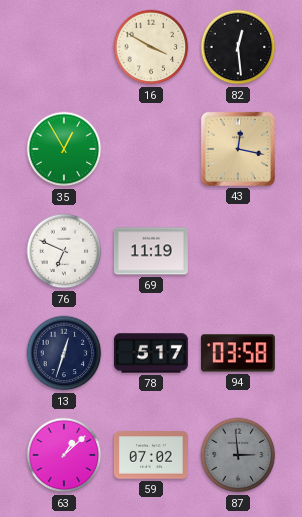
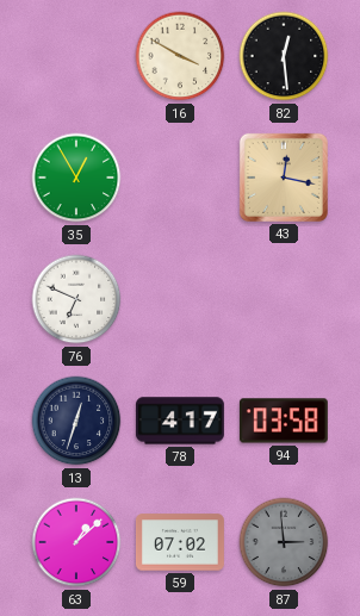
69: 11:19 -> none (151, 251)
78: 5:17 -> 4:17 (180, 421)
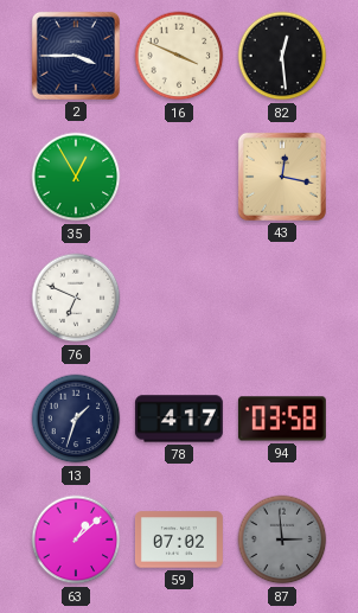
2: none -> 3:45 (76, 56)
16: 3:50 -> 3:49 (179, 56)
13: 12:33 -> 1:33 (76, 419)
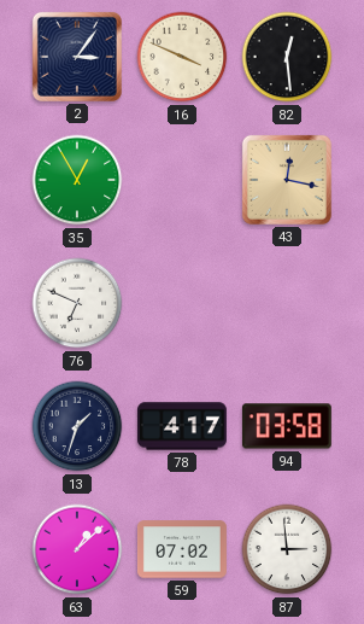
2: 3:45 -> 3:06 (77, 57)
87 dial: grey -> white (287, 549)
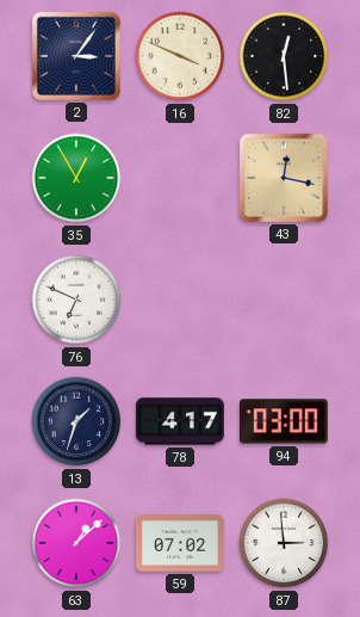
94: 03:58 -> 03:00 (284, 421)
